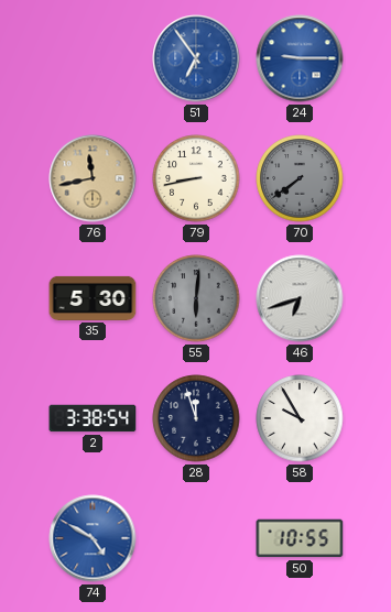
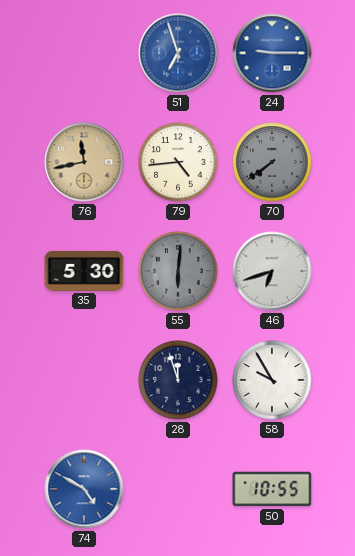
51: 6:54 -> 6:57 (178, 53)
79: 8:43 -> 4:44 (178, 162)
2: 3:38 -> none (93, 418)
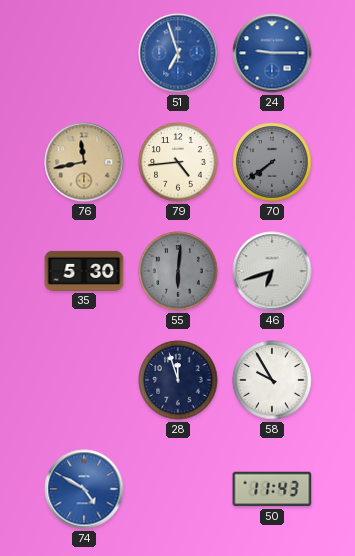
50: 10:55 -> 11:43 (272, 489)
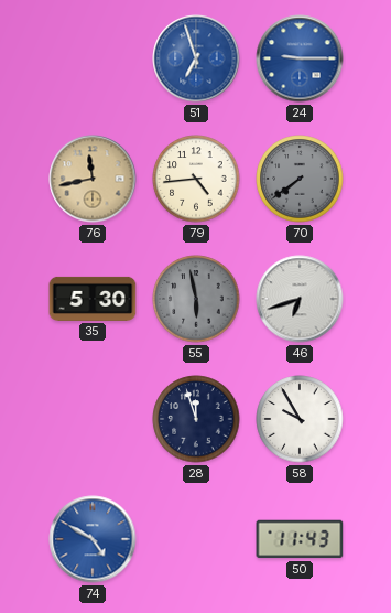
55: 6:01 -> 5:58 (196, 299)
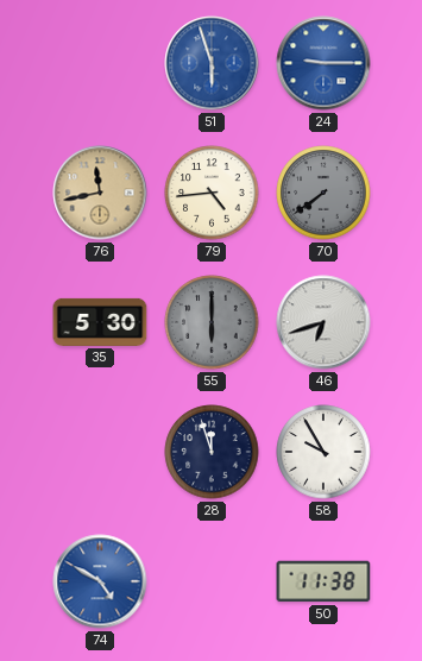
51: 6:57 -> 5:57 (212, 63)
55: 5:58 -> 6:00 (212, 322)
50: 11:43 -> 11:38 (323, 581)
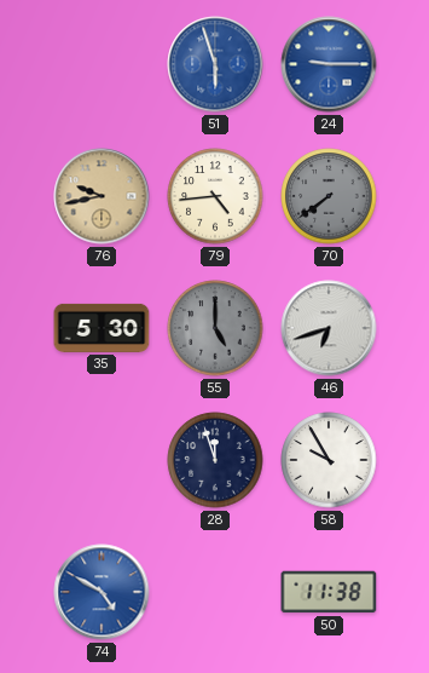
76: 11:43 -> 9:43 (102, 196)
55: 6:00 -> 5:00 (215, 328)
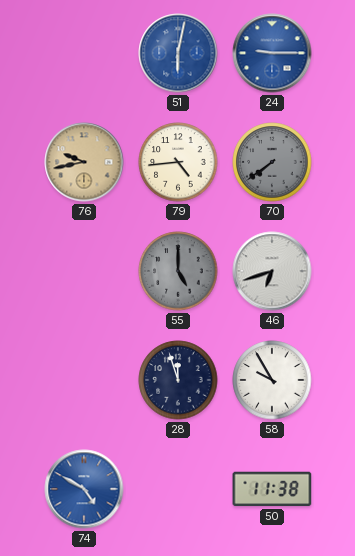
51: 5:57 -> 6:02 (178, 53)
35: 5:30 -> none (102, 328)
